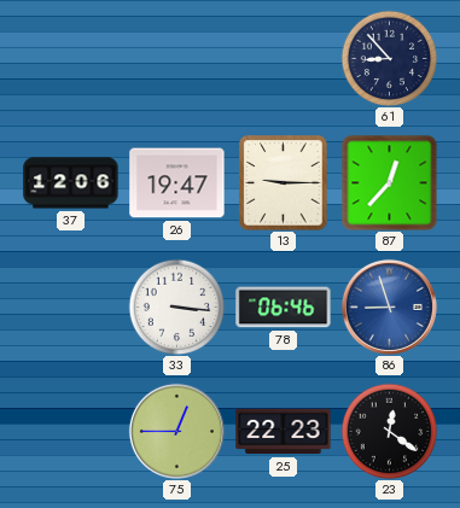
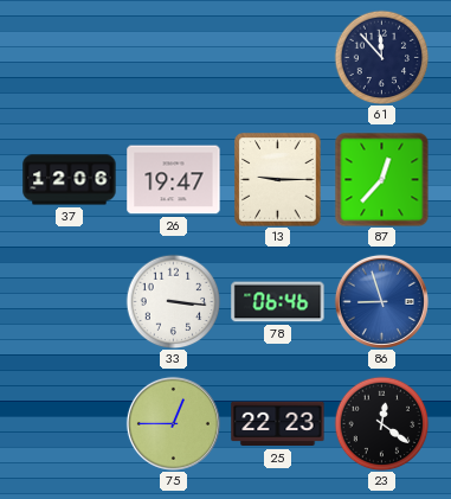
61: 8:53 -> 11:53 (381, 57)
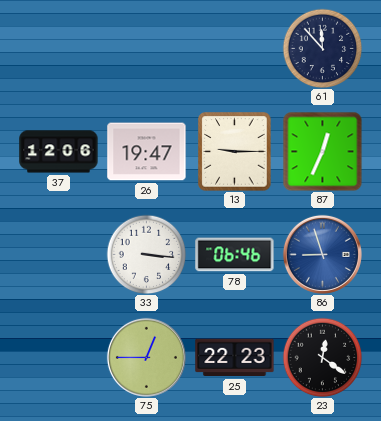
87: 12:37 -> 12:34 (322, 151)
